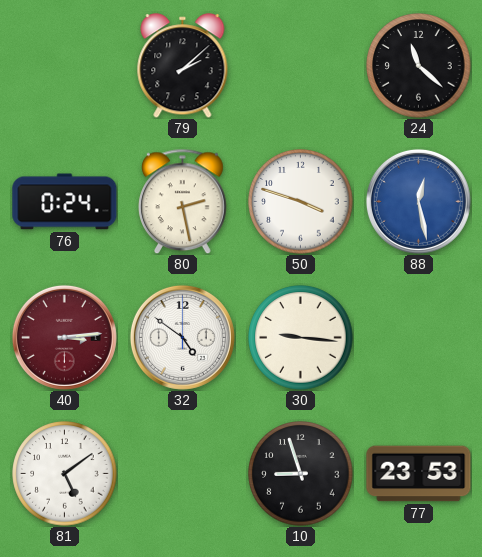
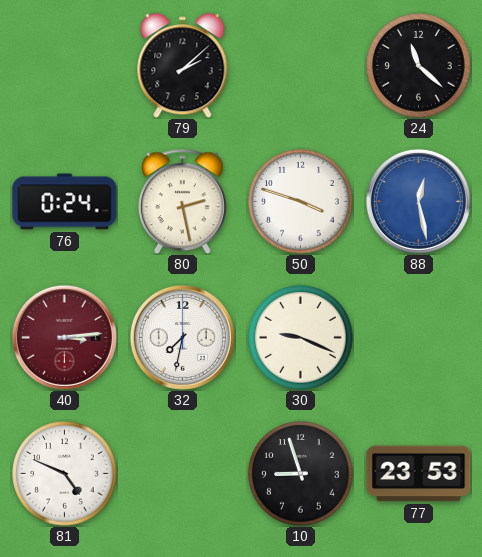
32: 4:51 -> 7:32 (182, 337)
30: 9:16 -> 9:19 (301, 338)
81: 5:09 -> 4:49 (65, 474)
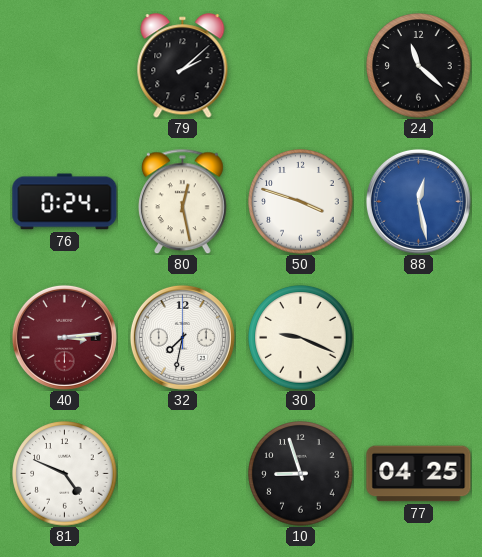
80: 2:28 -> 12:28 (183, 201)
77: 23:53 -> 04:25 (419, 474)
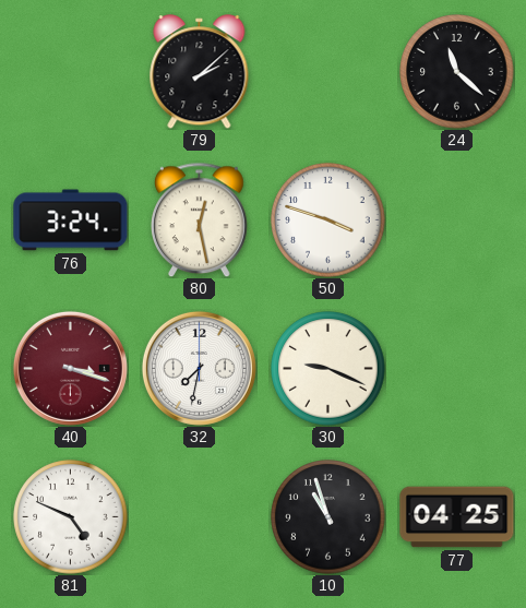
76: 0:24 -> 3:24 (71, 220)
88: 12:28 -> none (418, 201)
40: 3:14 -> 3:18 (70, 368)
10: 8:57 -> 10:57 (328, 517)
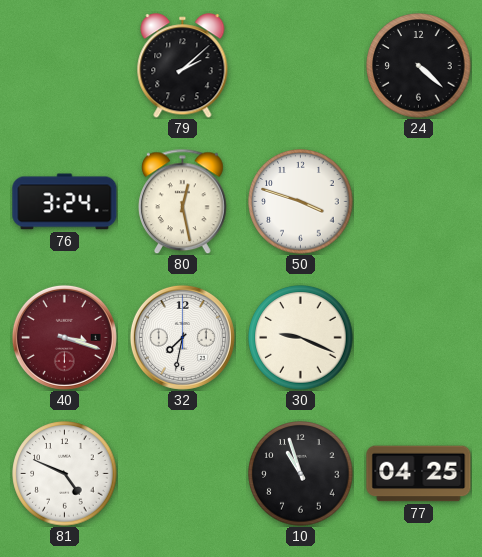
24: 11:22 -> 4:22 (419, 66)
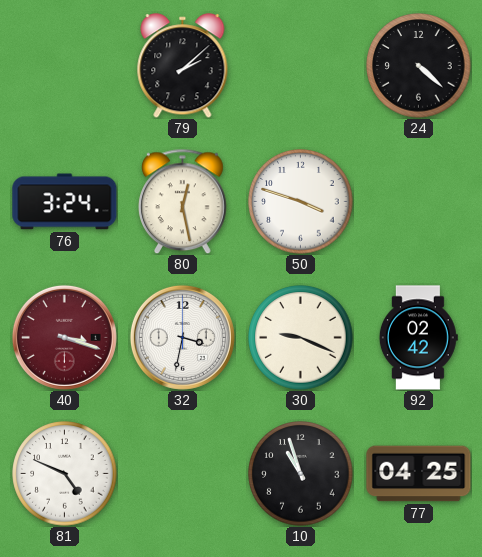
32: 7:32 -> 3:32 (182, 337)
92: none -> 02:42 (418, 338)
